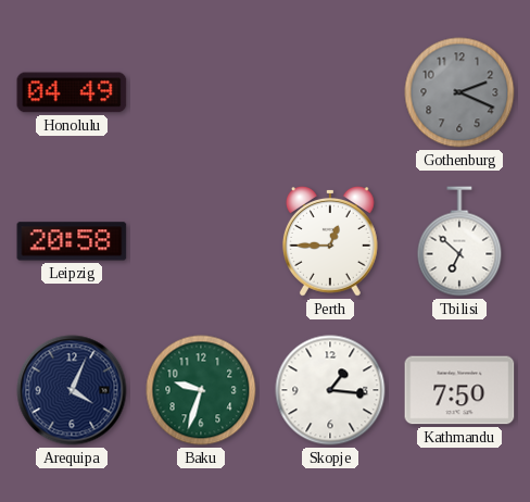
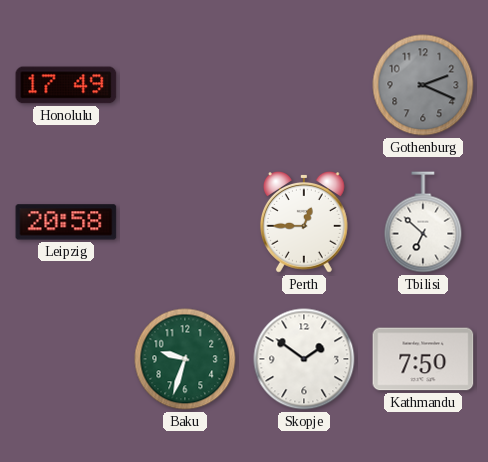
Honolulu: 04:49 -> 17:49 (66, 85)
Arequipa: 4:04 -> none (72, 390)
Skopje: 1:16 -> 1:51 (304, 359)
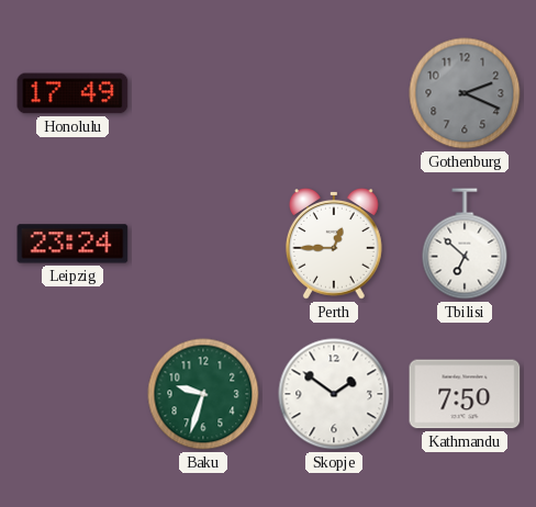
Leipzig: 20:58 -> 23:24 (72, 244)
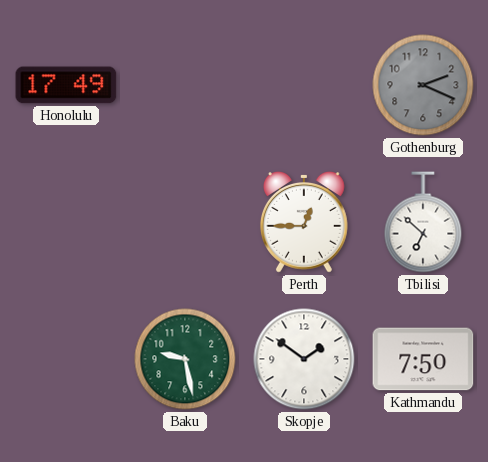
Leipzig: 23:24 -> none (72, 244)
Baku: 9:33 -> 9:28 (185, 359)
